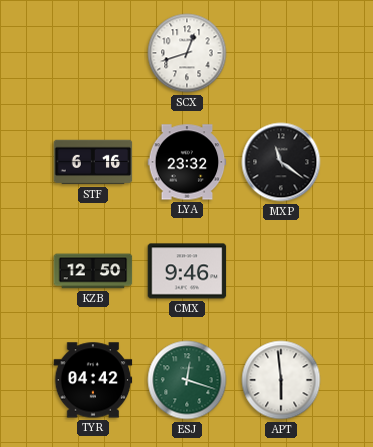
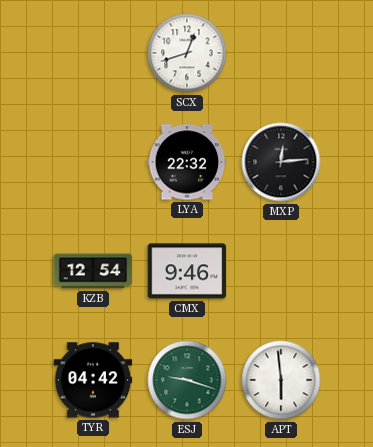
STF: 6:16 -> none (93, 162)
LYA: 23:32 -> 22:32 (187, 162)
MXP: 11:21 -> 12:14 (281, 162)
KZB: 12:50 -> 12:54 (93, 271)
ESJ: 12:18 -> 9:18 (187, 380)
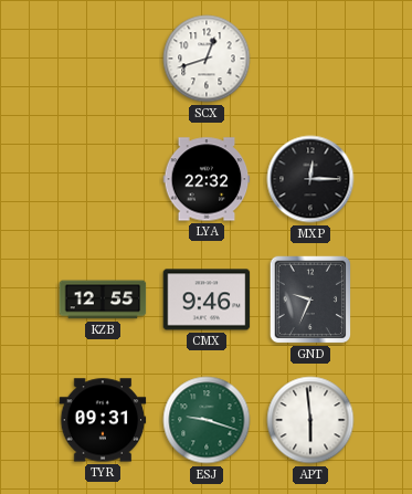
MXP: 12:14 -> 12:15 (310, 179)
KZB: 12:54 -> 12:55 (103, 299)
GND: none -> 9:34 (310, 299)
TYR: 04:42 -> 09:31 (103, 420)
